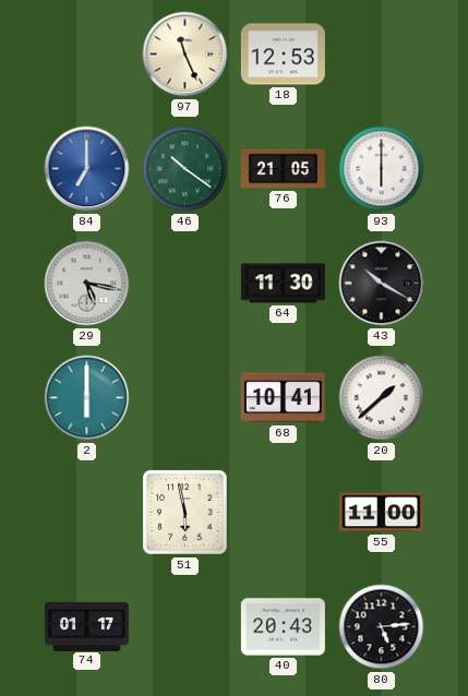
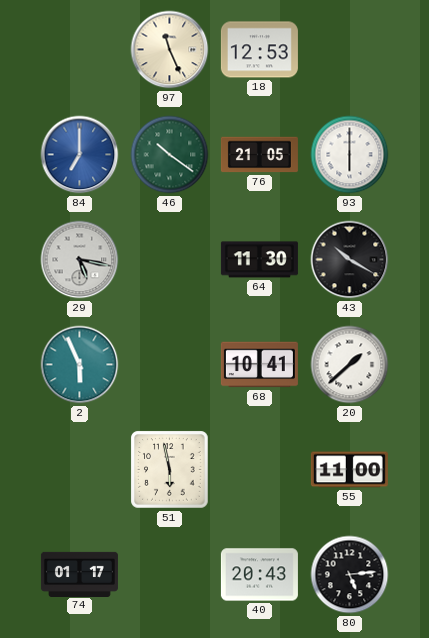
2: 6:00 -> 5:56 (80, 365)
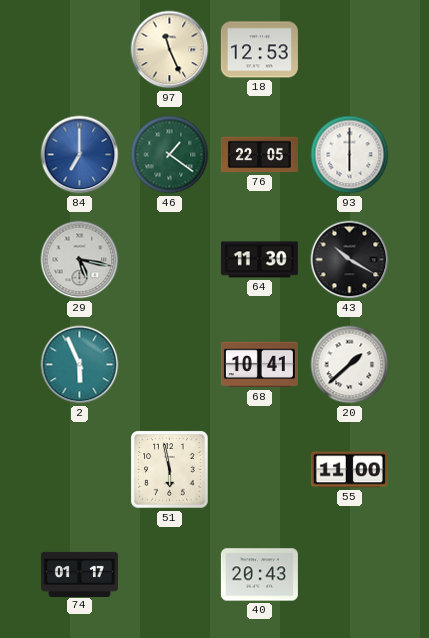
46: 10:21 -> 1:21 (170, 155)
76: 21:05 -> 22:05 (259, 155)
80: 5:14 -> none (350, 575)
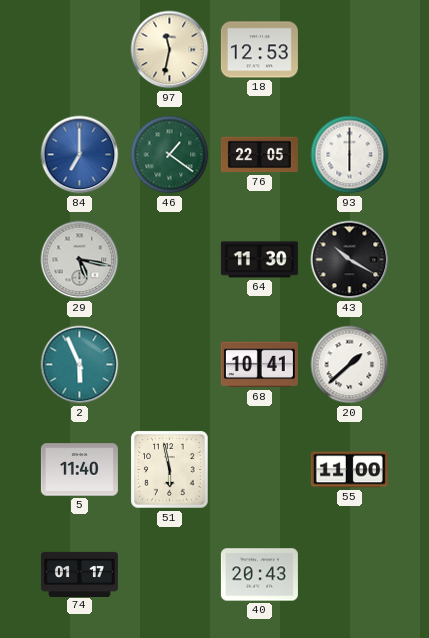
97: 11:26 -> 11:32 (170, 50)
5: none -> 11:40 (79, 470)
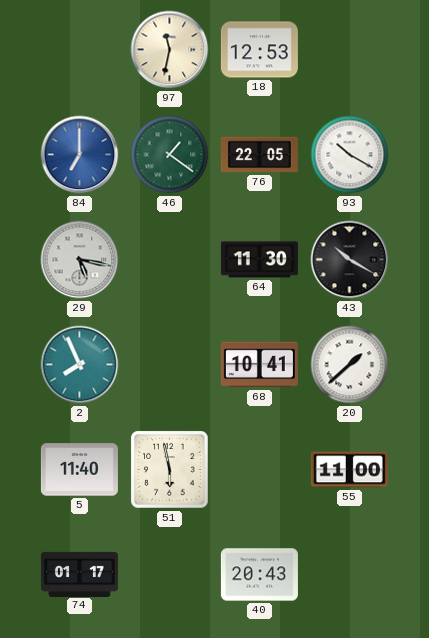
93: 6:00 -> 10:20 (350, 155)
2: 5:56 -> 7:56 (80, 365)
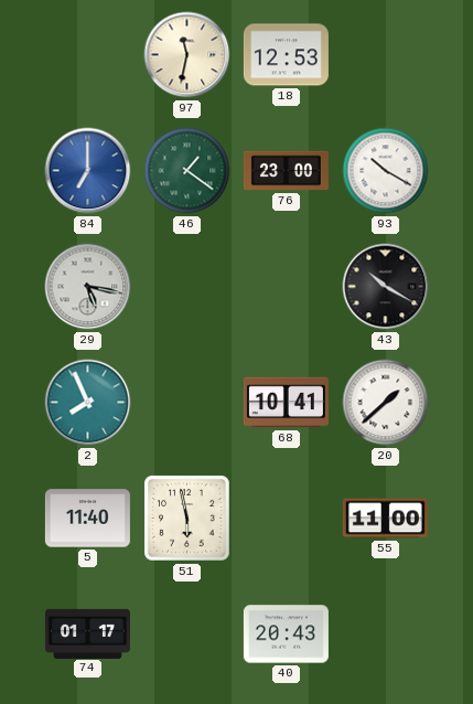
76: 22:05 -> 23:00 (286, 171)
64: 11:30 -> none (259, 260)
